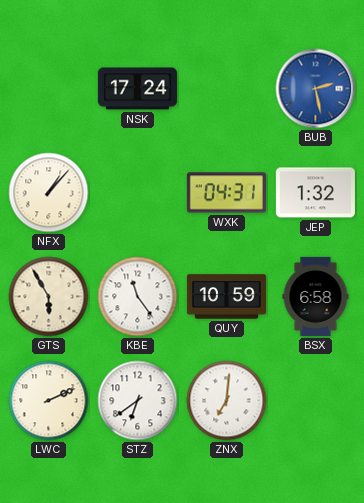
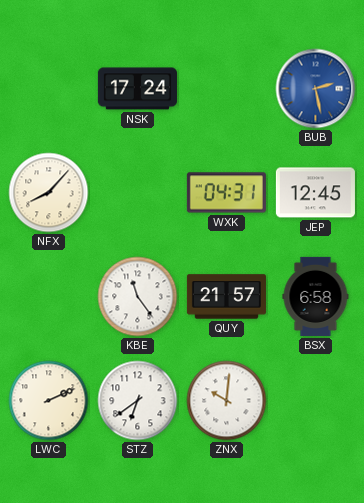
NFX: 1:07 -> 8:07 (49, 193)
JEP: 1:32 -> 12:45 (315, 193)
GTS: 5:55 -> none (49, 297)
QUY: 10:59 -> 21:57 (226, 297)
ZNX: 7:01 -> 10:01 (227, 401)
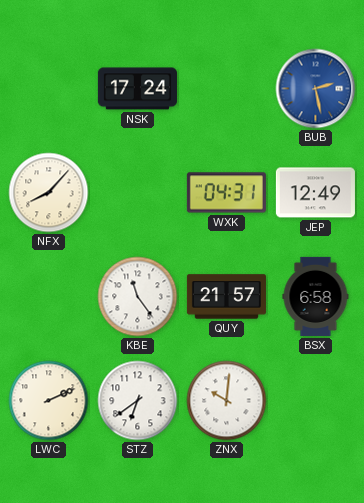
JEP: 12:45 -> 12:49 (315, 193)
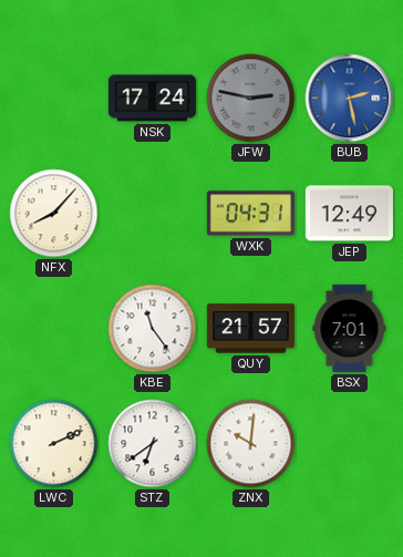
JFW: none -> 2:47 (251, 99)
BSX: 6:58 -> 7:01 (350, 328)
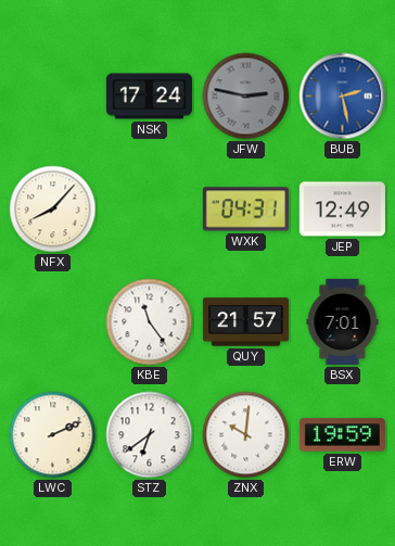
ERW: none -> 19:59 (342, 435)
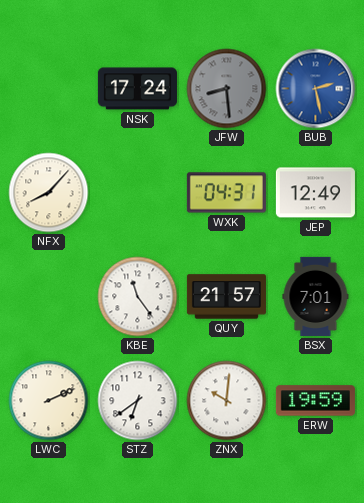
JFW: 2:47 -> 8:29 (227, 89)
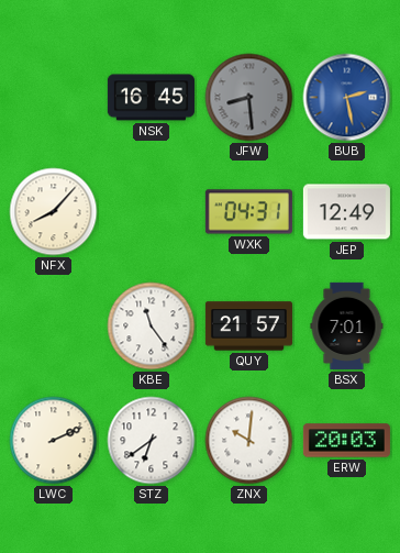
NSK: 17:24 -> 16:45 (151, 98)
ERW: 19:59 -> 20:03 (346, 441)
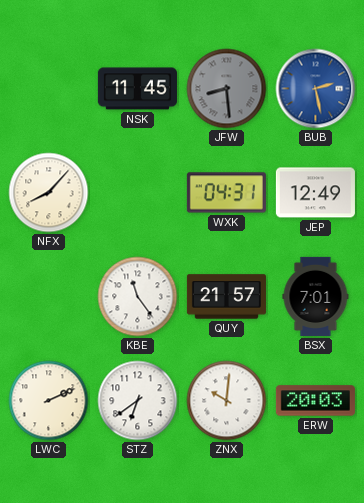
NSK: 16:45 -> 11:45 (137, 89)
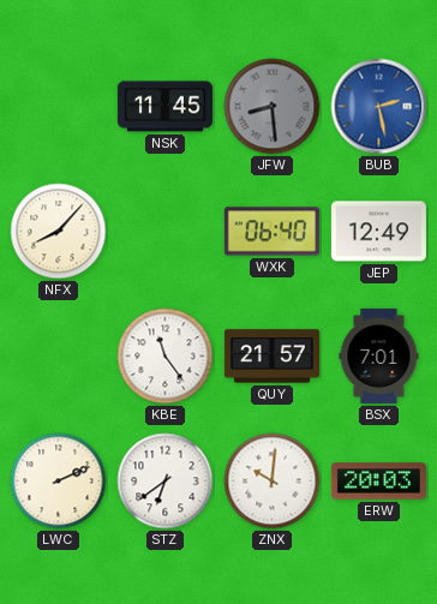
WXK: 04:31 -> 06:40 (271, 232)
